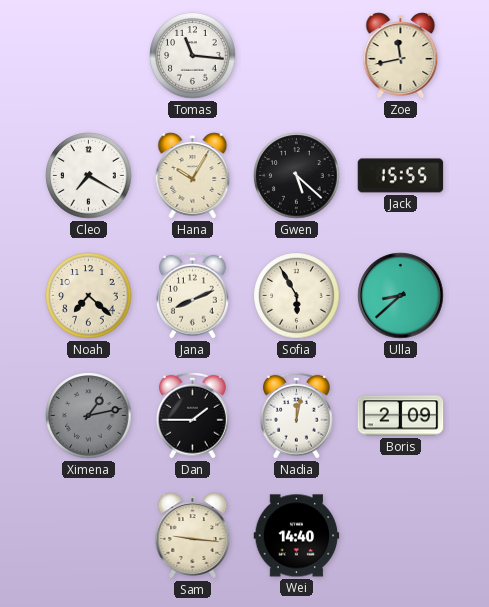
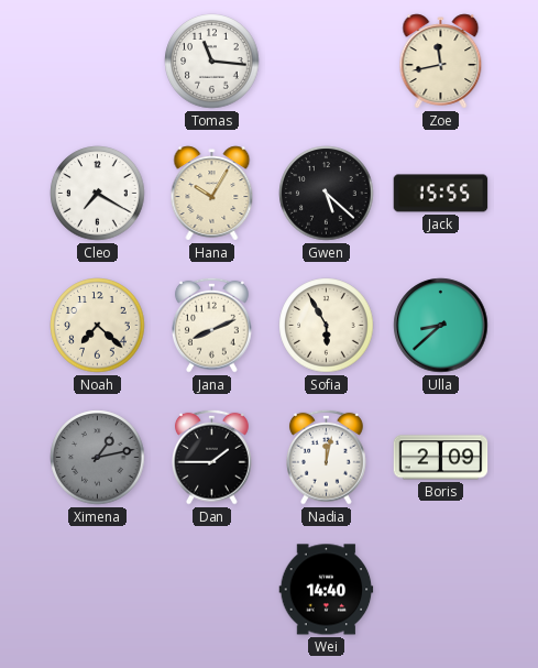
Sam: 9:16 -> none (193, 536)
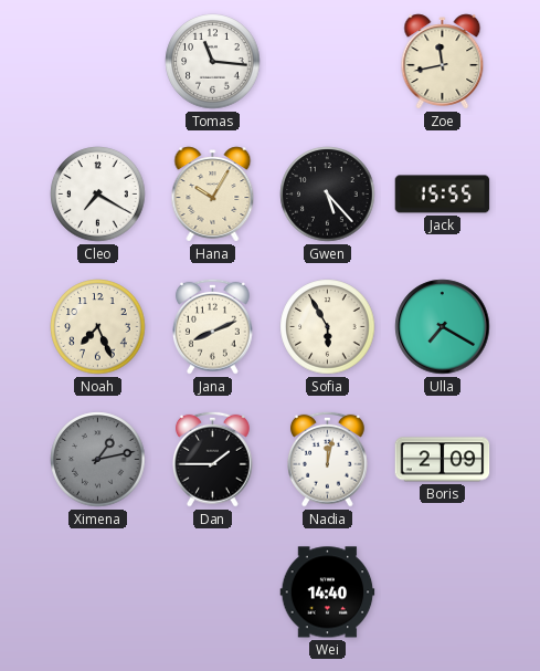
Gwen: 5:22 -> 5:23 (328, 195)
Noah: 7:22 -> 7:26 (98, 327)
Ulla: 8:38 -> 7:20 (443, 327)
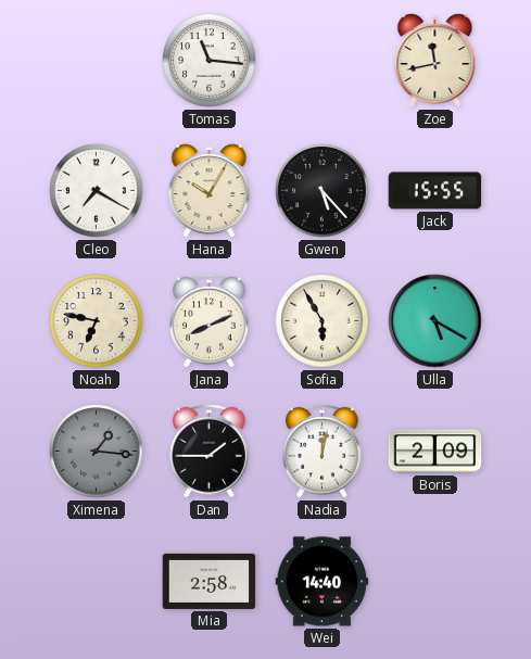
Noah: 7:26 -> 6:47 (97, 321)
Ulla: 7:20 -> 5:20 (435, 321)
Ximena: 1:13 -> 1:16 (97, 452)
Mia: none -> 2:58 (210, 581)
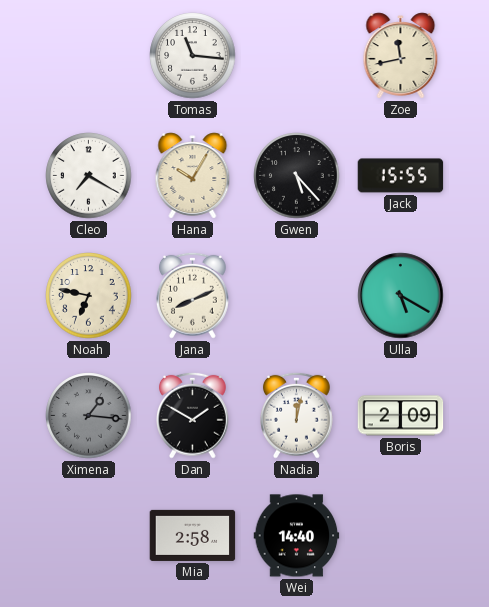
Sofia: 5:55 -> none (323, 321)
Dan: 1:45 -> 1:50 (193, 415)
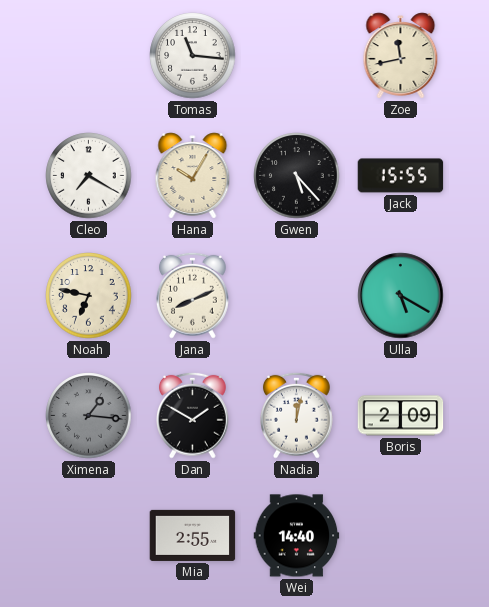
Mia: 2:58 -> 2:55 (193, 535)
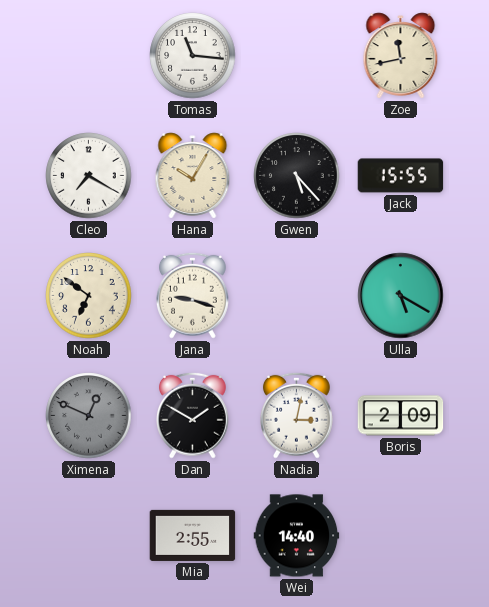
Noah: 6:47 -> 6:51 (89, 296)
Jana: 8:11 -> 9:18 (193, 295)
Ximena: 1:16 -> 12:49 (89, 416)
Nadia: 12:02 -> 3:02 (297, 415)
